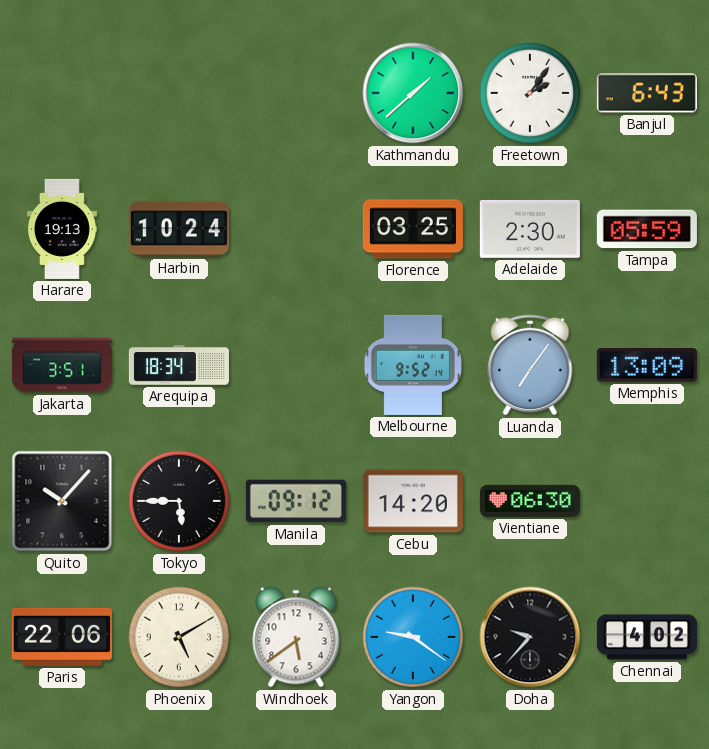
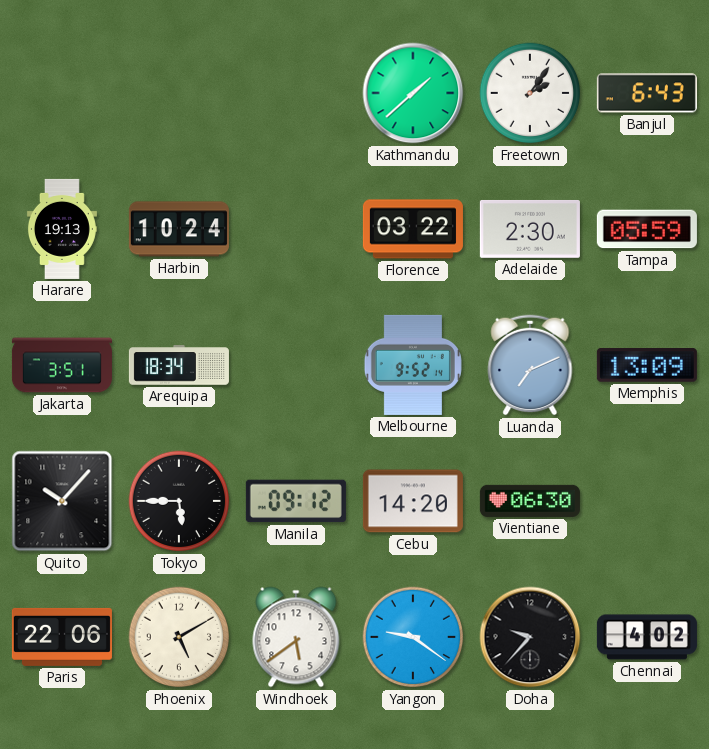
Florence: 03:25 -> 03:22 (413, 229)
Luanda: 7:06 -> 7:11 (530, 365)
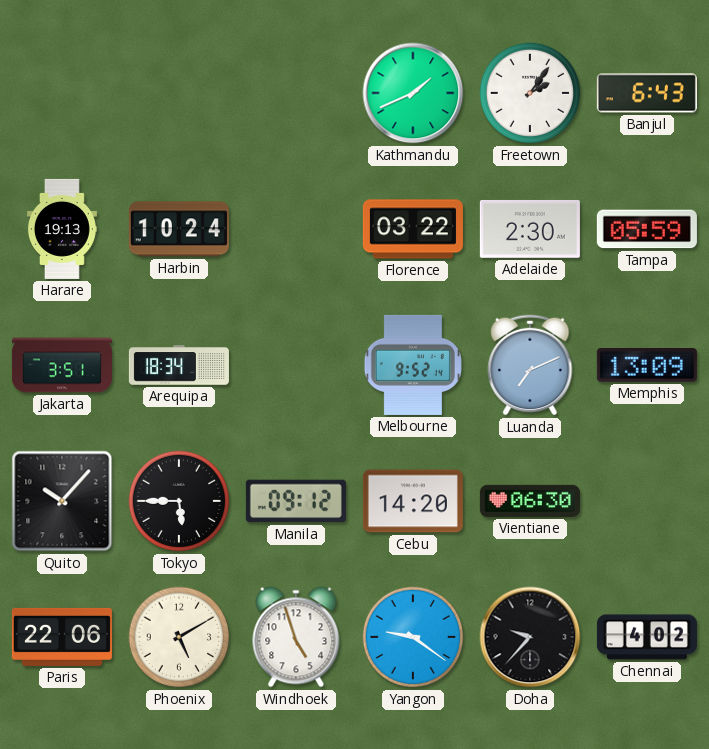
Kathmandu: 1:38 -> 1:41 (413, 93)
Windhoek: 5:39 -> 4:57 (296, 637)
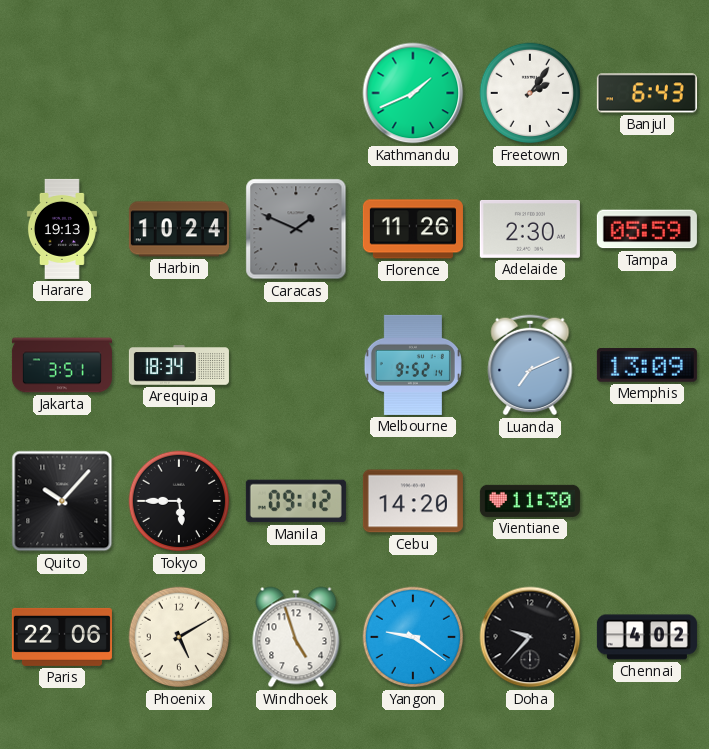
Caracas: none -> 1:49 (296, 229)
Florence: 03:22 -> 11:26 (413, 229)
Vientiane: 06:30 -> 11:30 (530, 501)
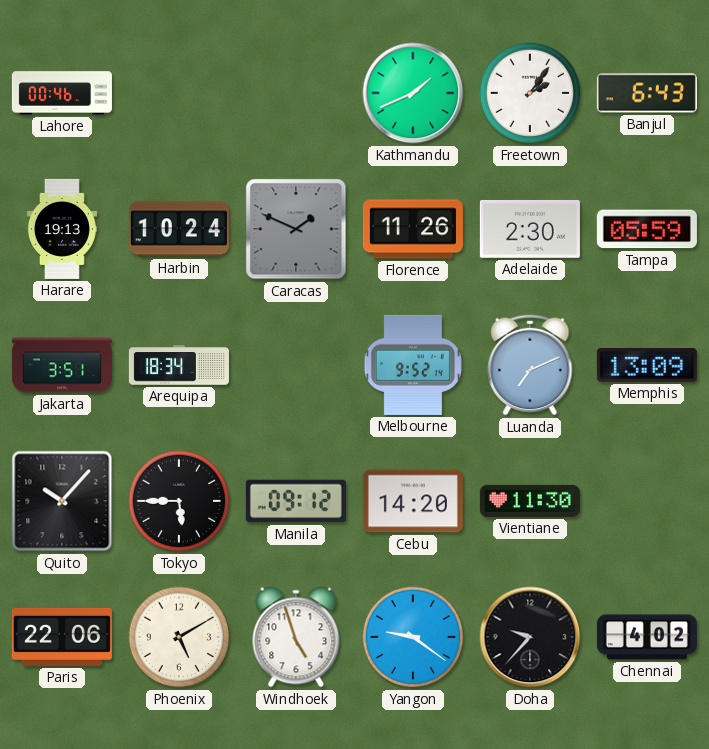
Lahore: none -> 00:46 (62, 93)
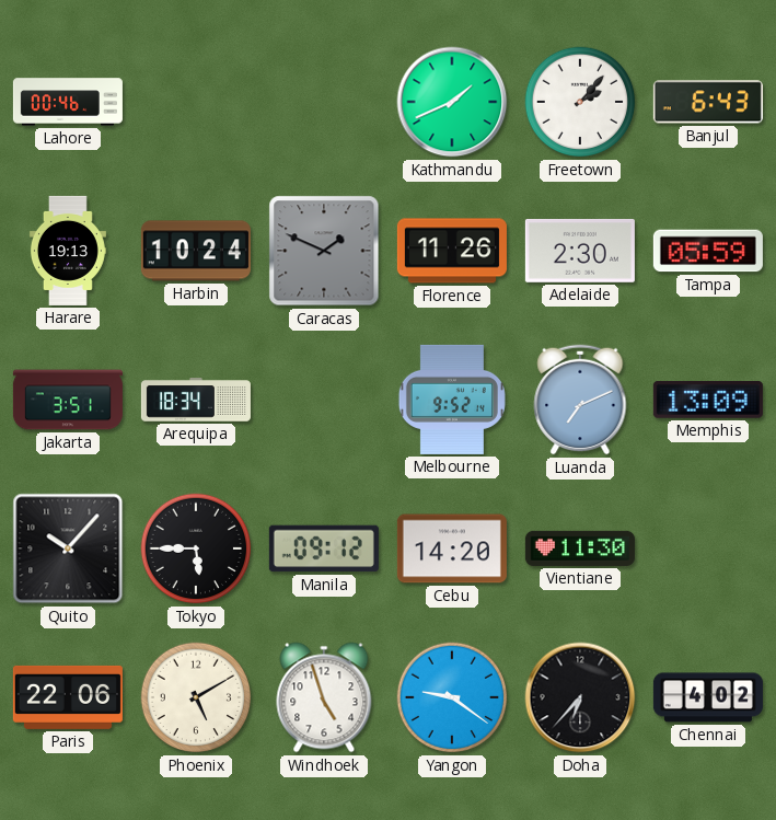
Freetown: 2:06 -> 2:07 (580, 102)
Doha: 9:37 -> 6:37 (580, 697)
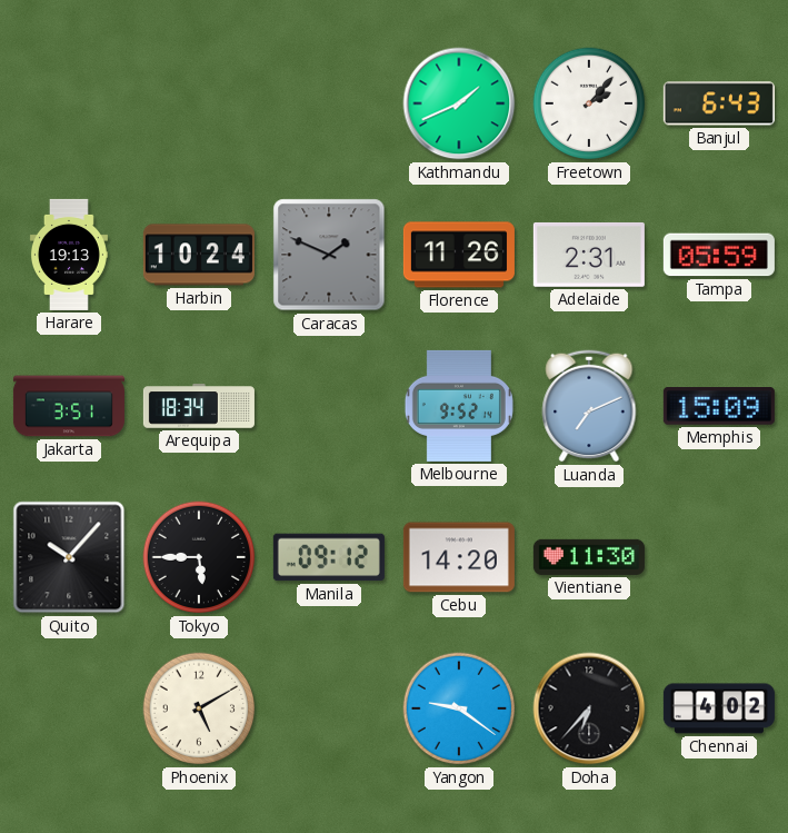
Lahore: 00:46 -> none (68, 102)
Adelaide: 2:30 -> 2:31 (589, 255)
Memphis: 13:09 -> 15:09 (719, 407)
Paris: 22:06 -> none (68, 697)
Windhoek: 4:57 -> none (324, 697)
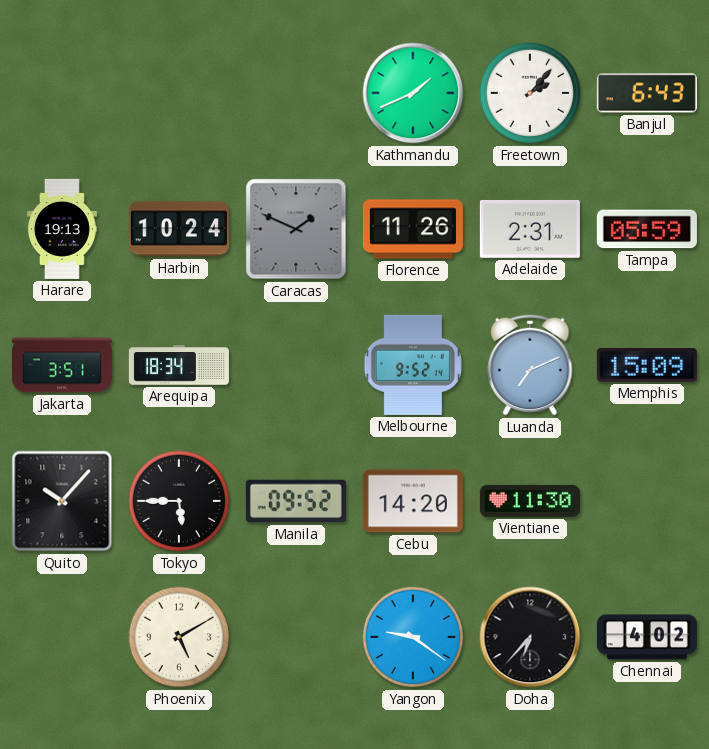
Manila: 09:12 -> 09:52 (296, 501)
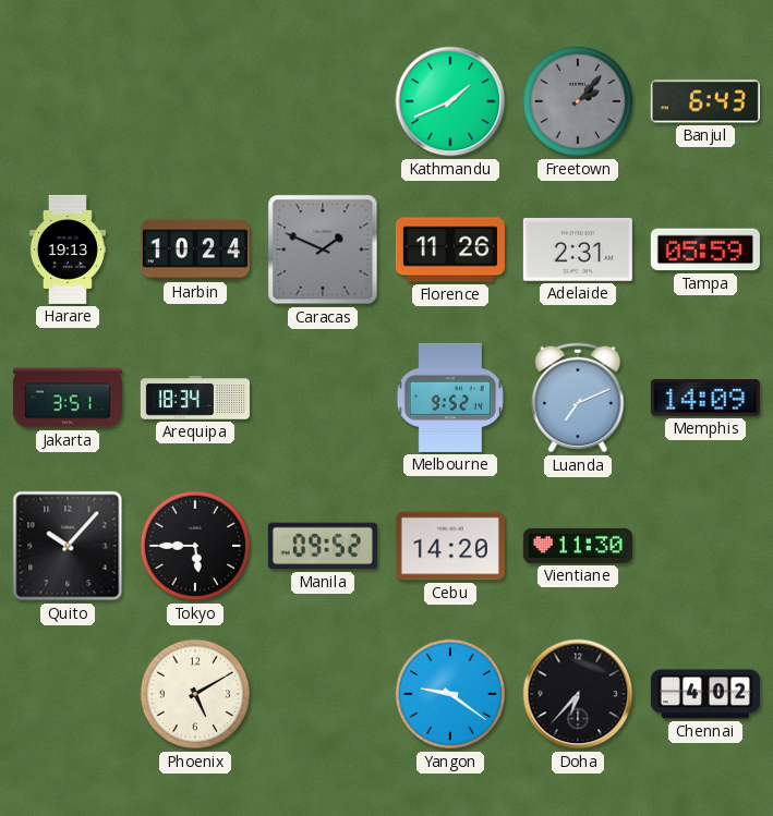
Freetown dial: white -> grey (578, 101)
Memphis: 15:09 -> 14:09 (705, 399)
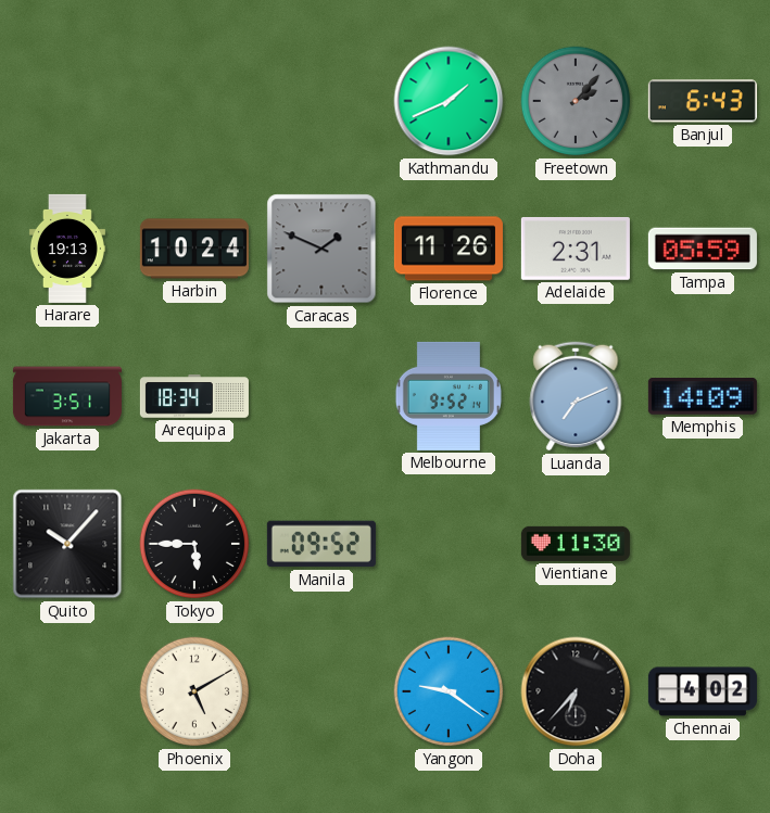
Cebu: 14:20 -> none (450, 546)
